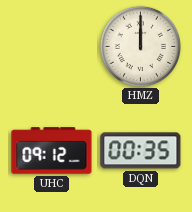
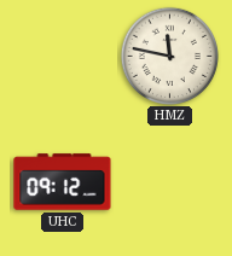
HMZ: 12:00 -> 11:47 (169, 56)
DQN: 00:35 -> none (141, 151)
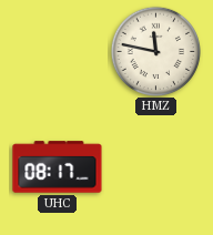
UHC: 09:12 -> 08:17 (58, 167)
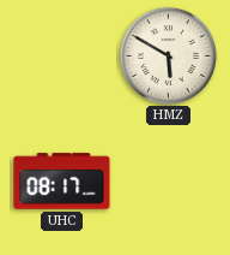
HMZ: 11:47 -> 5:50 (168, 55)
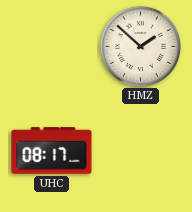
HMZ: 5:50 -> 1:52 (140, 46)
